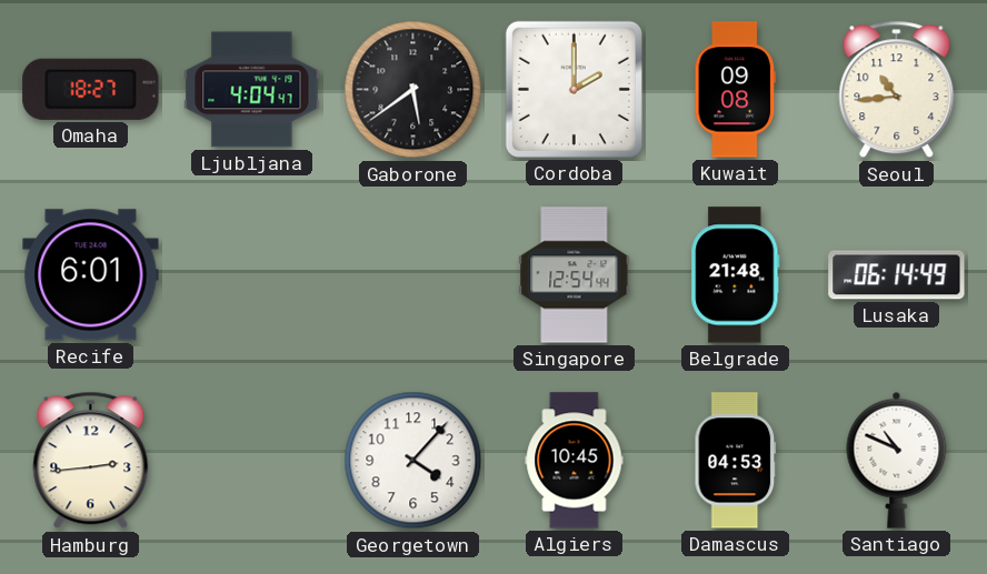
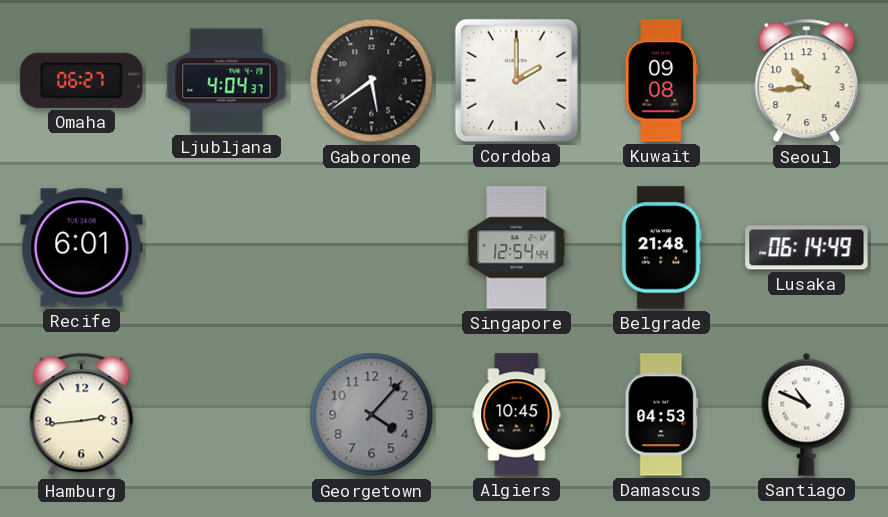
Omaha: 18:27 -> 06:27 (82, 80)
Ljubljana: 4:04:47 -> 4:04:37 (227, 81)
Georgetown dial: white -> grey (372, 415)
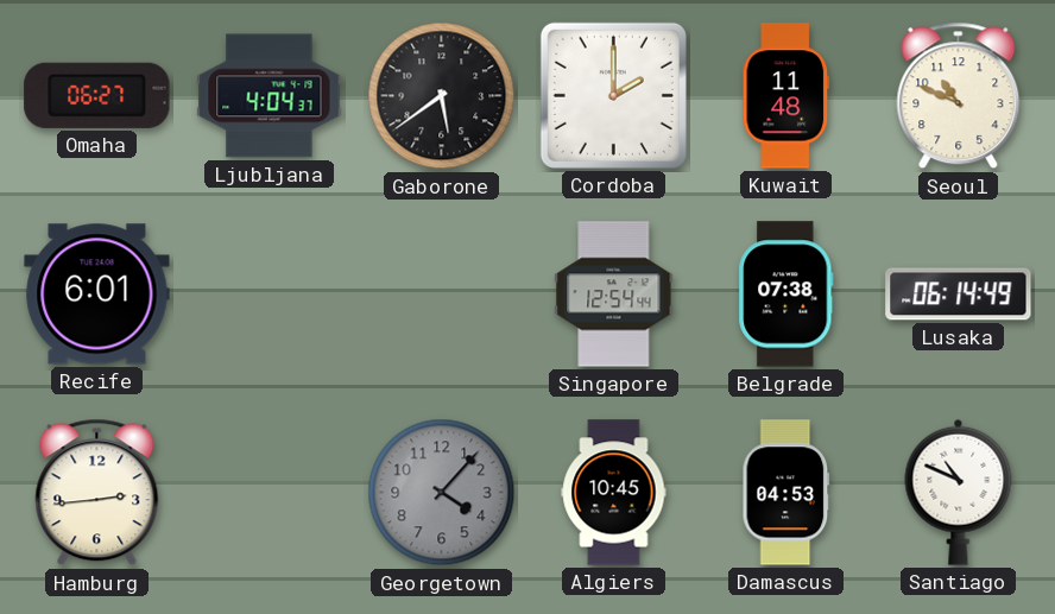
Kuwait: 09:08 -> 11:48 (786, 96)
Seoul: 10:44 -> 10:49 (959, 96)
Belgrade: 21:48 -> 07:38 (786, 295)
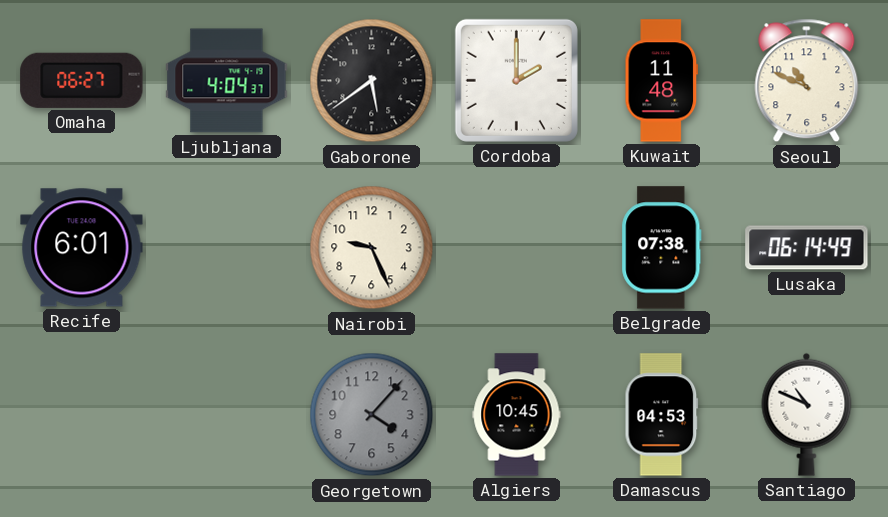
Nairobi: none -> 9:26 (372, 248)
Singapore: 12:54 -> none (614, 295)
Hamburg: 2:44 -> none (97, 493)
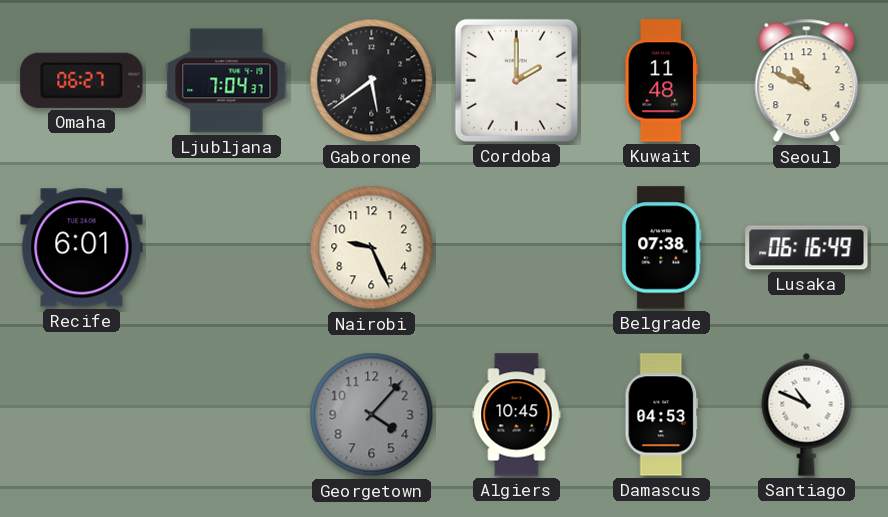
Ljubljana: 4:04 -> 7:04 (227, 81)
Lusaka: 06:14 -> 06:16 (807, 248)
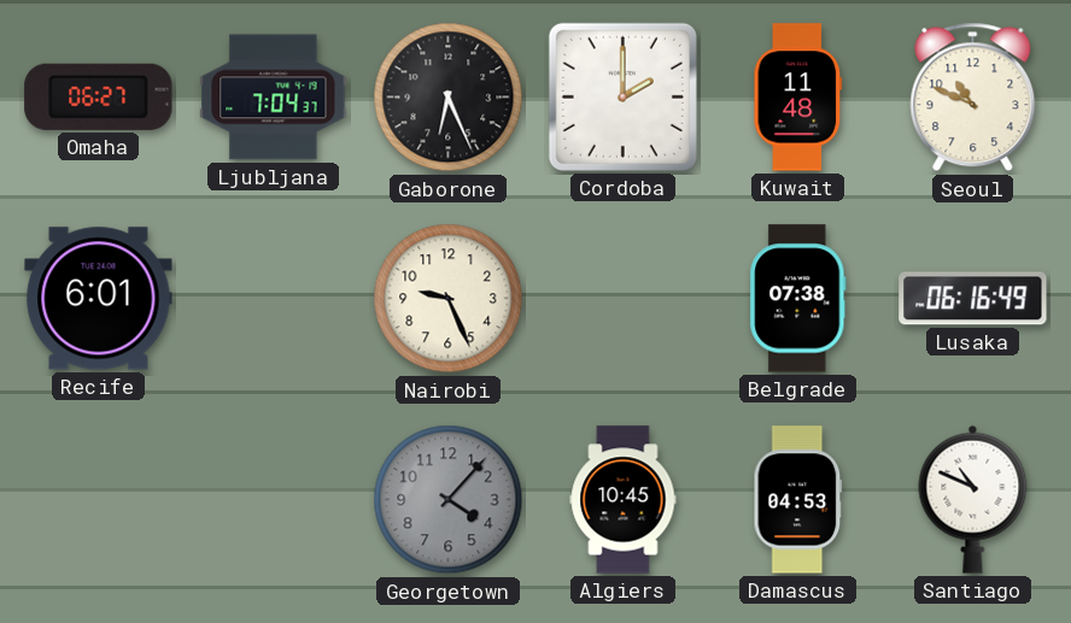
Gaborone: 5:39 -> 6:26 (449, 98)
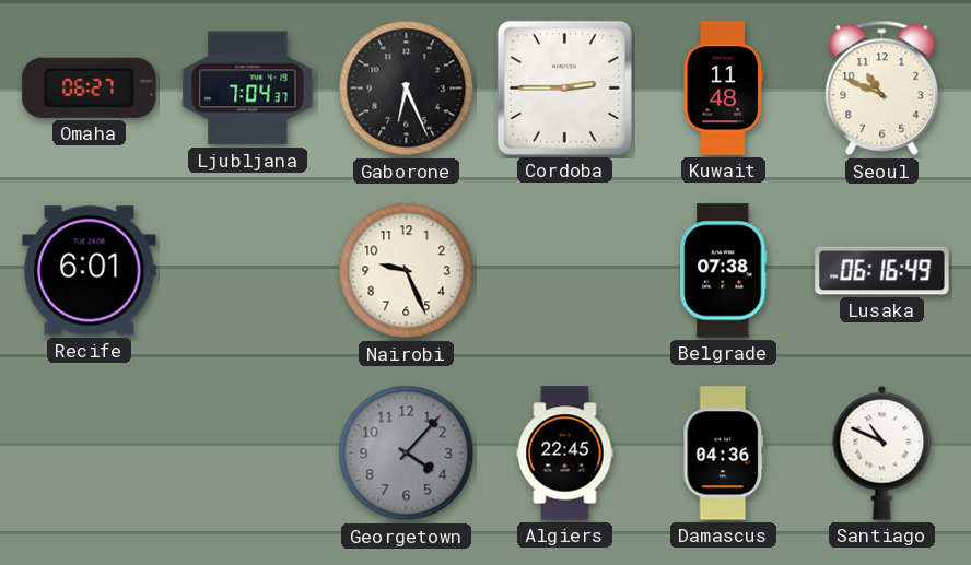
Cordoba: 2:00 -> 2:45 (564, 87)
Algiers: 10:45 -> 22:45 (565, 454)
Damascus: 04:53 -> 04:36 (724, 454)
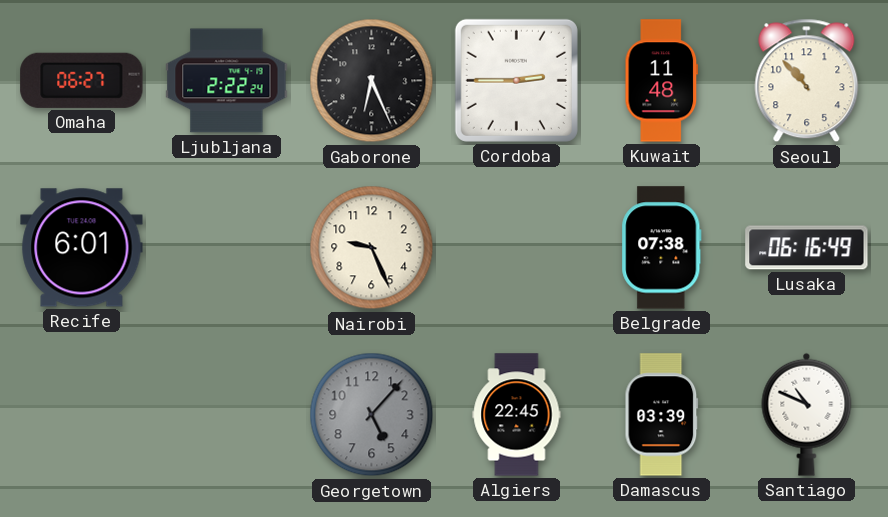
Ljubljana: 7:04 -> 2:22 (227, 81)
Seoul: 10:49 -> 10:53 (807, 81)
Georgetown: 4:07 -> 5:07 (372, 415)
Damascus: 04:36 -> 03:39 (662, 415)
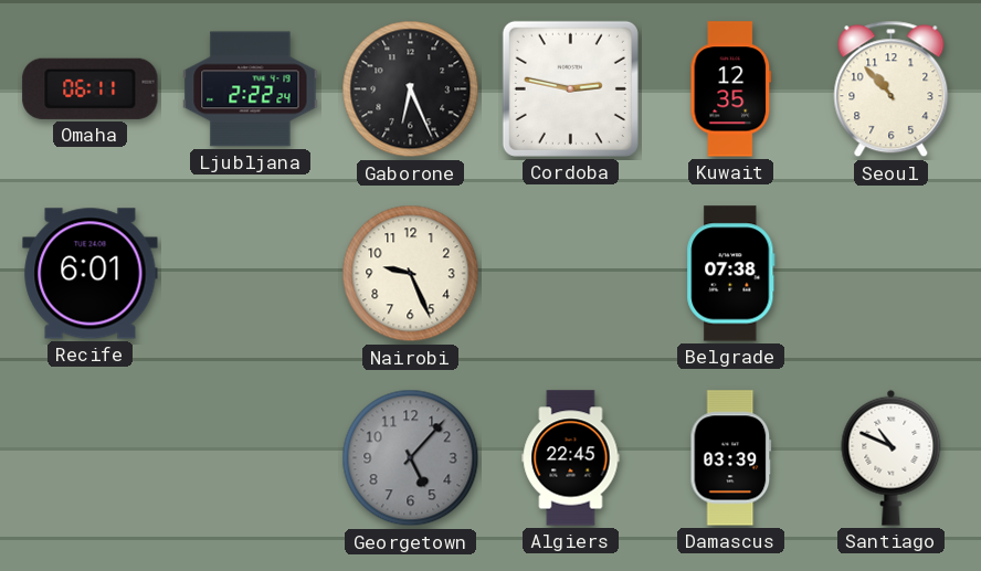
Omaha: 06:27 -> 06:11 (91, 88)
Cordoba: 2:45 -> 2:47 (570, 88)
Kuwait: 11:48 -> 12:35 (731, 89)
Lusaka: 06:16 -> none (807, 248)
